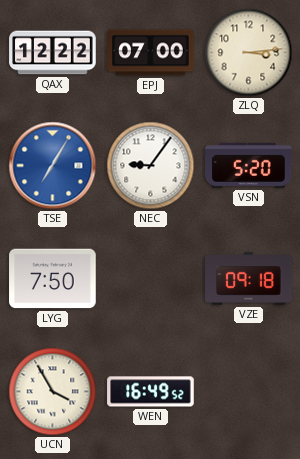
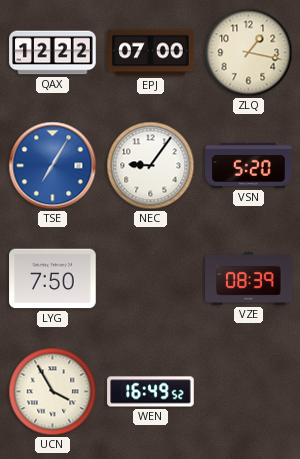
ZLQ: 3:14 -> 1:17 (249, 53)
VZE: 09:18 -> 08:39 (249, 279)
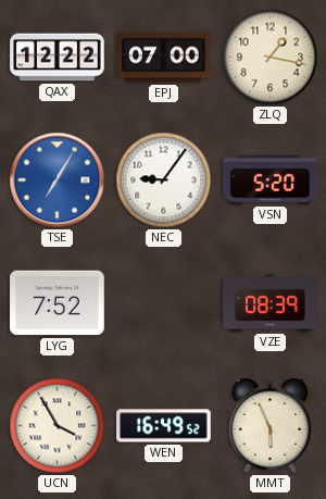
LYG: 7:50 -> 7:52 (58, 303)
MMT: none -> 5:56 (271, 425)
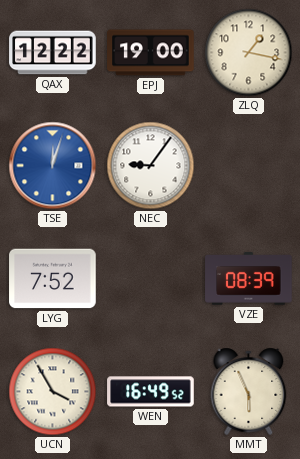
EPJ: 07:00 -> 19:00 (151, 53)
TSE: 7:05 -> 12:03 (53, 166)
VSN: 5:20 -> none (271, 179)
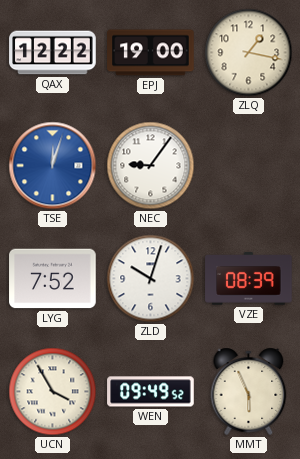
ZLD: none -> 10:03 (151, 279)
WEN: 16:49 -> 09:49 (151, 392)
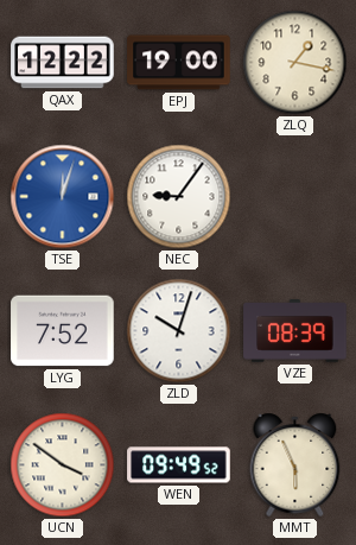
UCN: 3:55 -> 3:51 (63, 465)
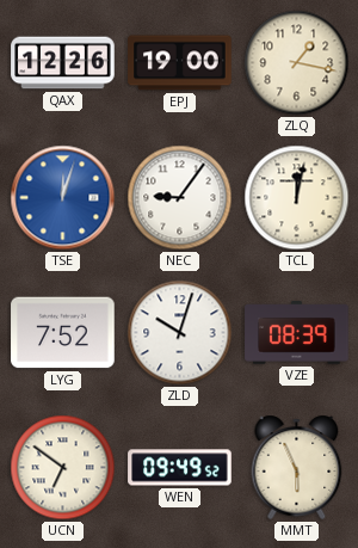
QAX: 12:22 -> 12:26 (63, 63)
TCL: none -> 12:02 (297, 198)
UCN: 3:51 -> 6:51 (63, 468)
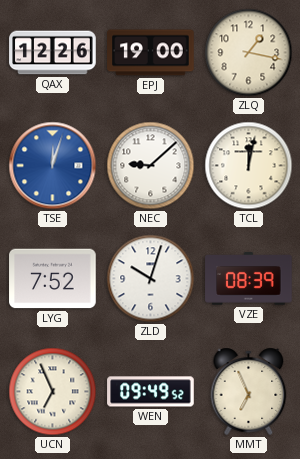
NEC: 9:06 -> 9:08 (151, 166)
UCN: 6:51 -> 6:56 (53, 392)
MMT: 5:56 -> 6:56 (249, 391)
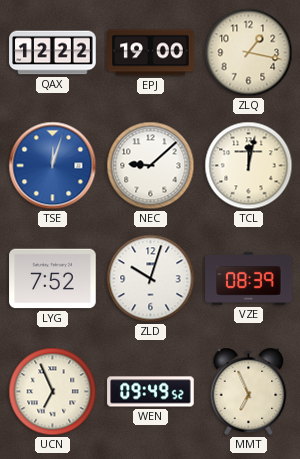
QAX: 12:26 -> 12:22 (53, 53)
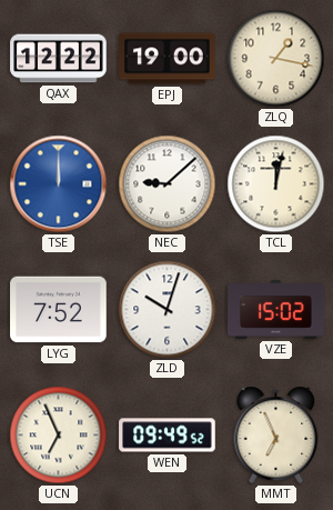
TSE: 12:03 -> 12:00 (59, 184)
VZE: 08:39 -> 15:02 (276, 310)
